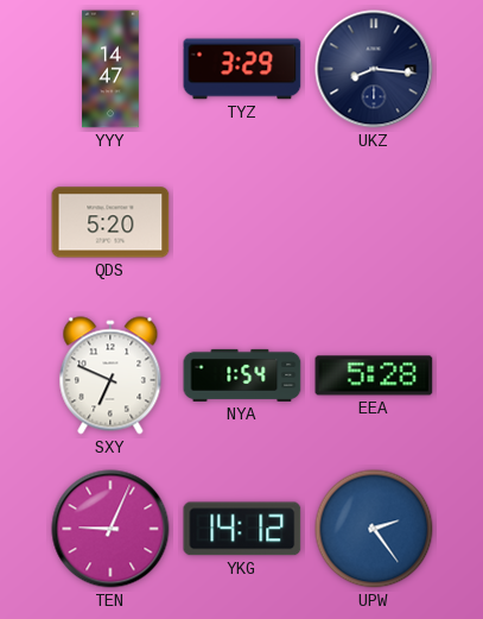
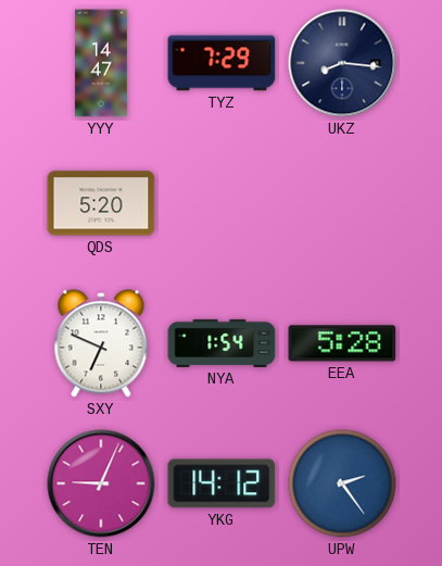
TYZ: 3:29 -> 7:29 (222, 63)
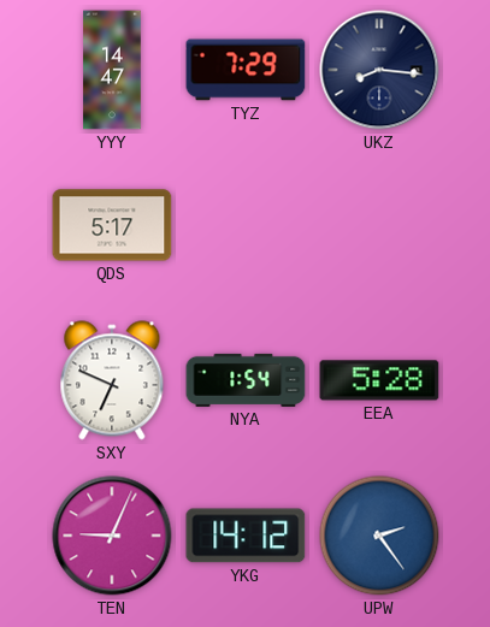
QDS: 5:20 -> 5:17 (112, 225)
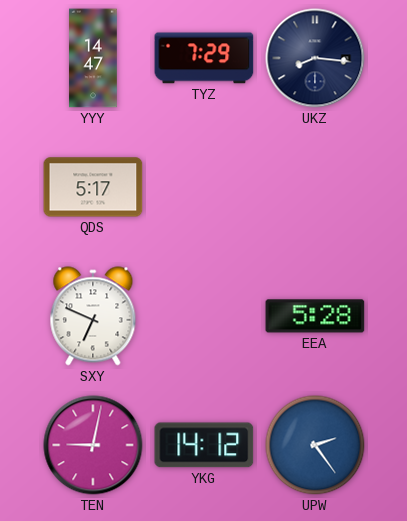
NYA: 1:54 -> none (246, 380)
TEN: 9:04 -> 9:02 (93, 445)
